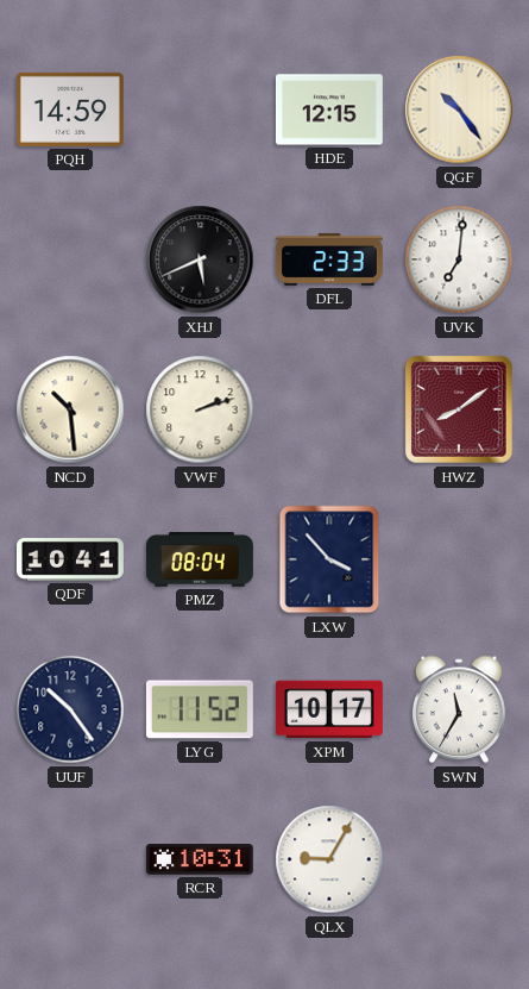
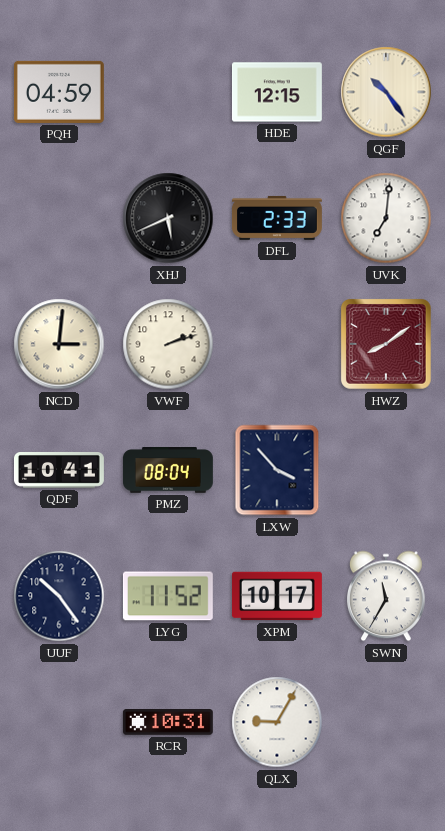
PQH: 14:59 -> 04:59 (59, 92)
NCD: 10:29 -> 3:01 (59, 344)
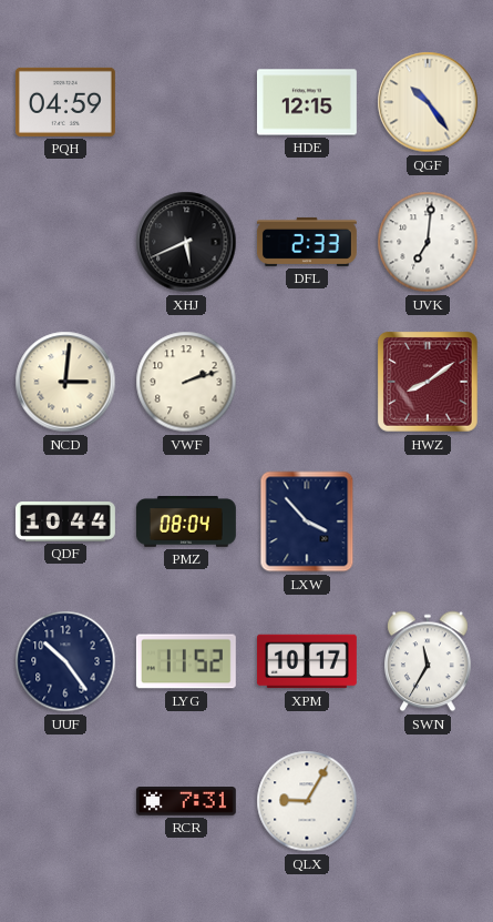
QDF: 10:41 -> 10:44 (66, 523)
RCR: 10:31 -> 7:31 (186, 802)
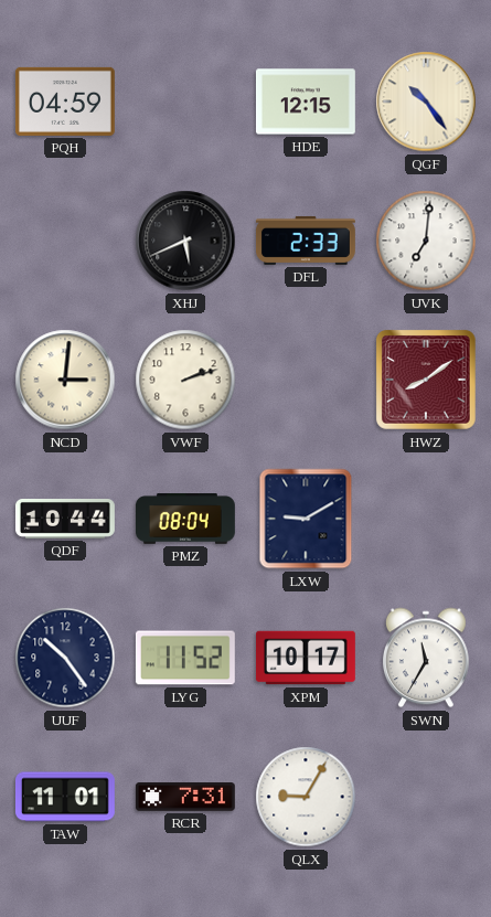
LXW: 3:53 -> 9:10 (306, 519)
TAW: none -> 11:01 (65, 797)
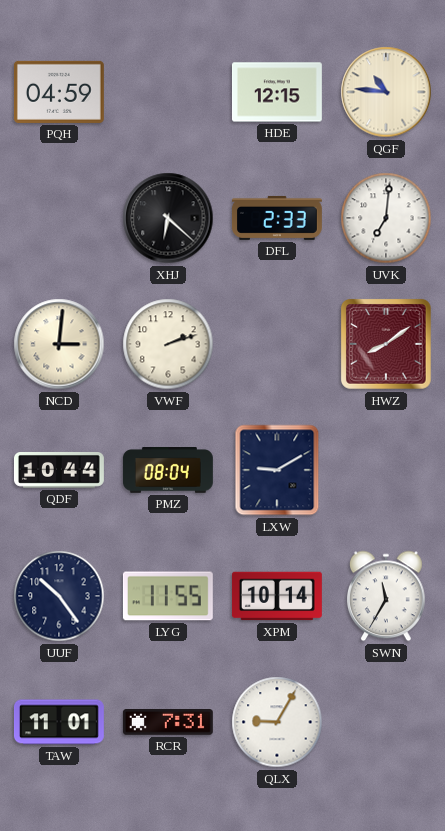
QGF: 10:24 -> 10:46 (386, 92)
XHJ: 5:41 -> 6:22 (168, 218)
LYG: 11:52 -> 11:55 (168, 596)
XPM: 10:17 -> 10:14 (277, 596)
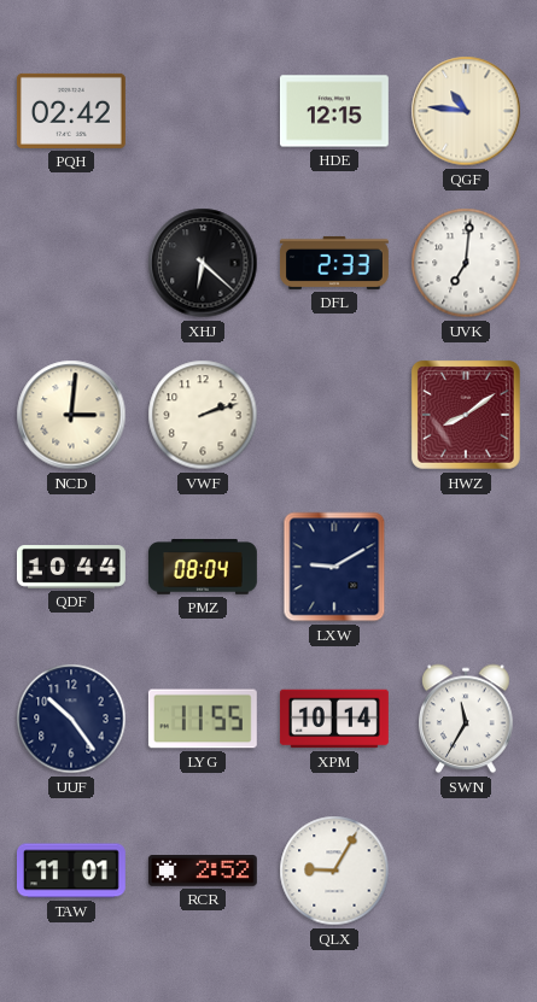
PQH: 04:59 -> 02:42 (71, 111)
RCR: 7:31 -> 2:52 (203, 872)
